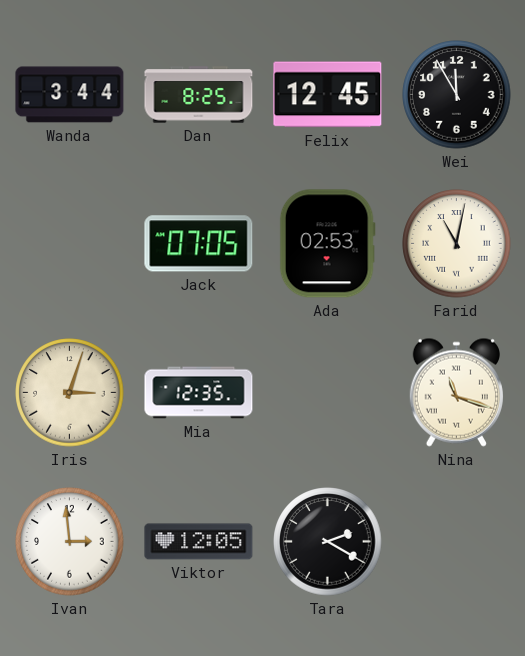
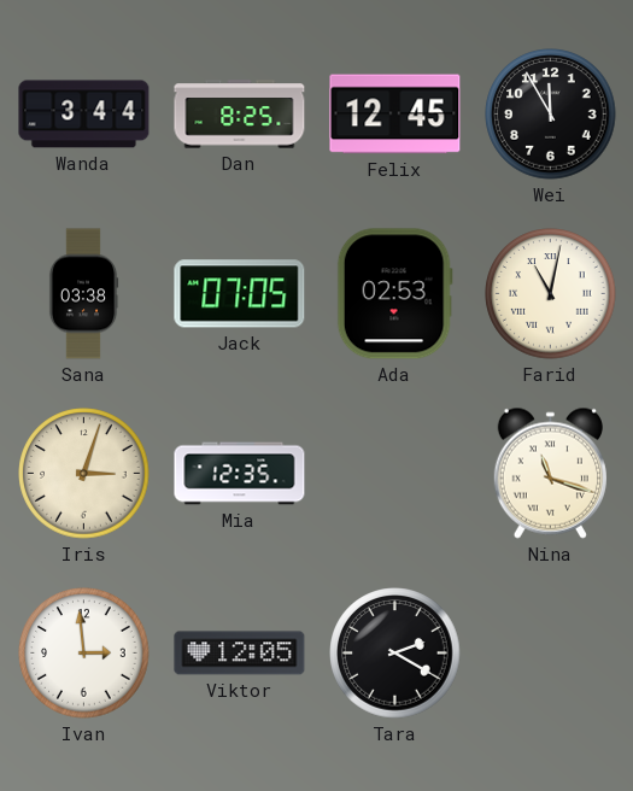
Sana: none -> 03:38 (83, 294)
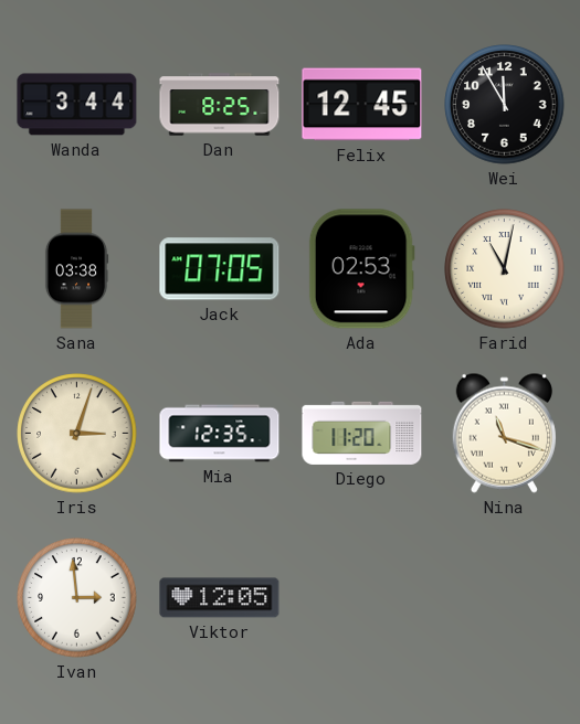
Diego: none -> 11:20 (362, 433)
Tara: 2:20 -> none (395, 654)
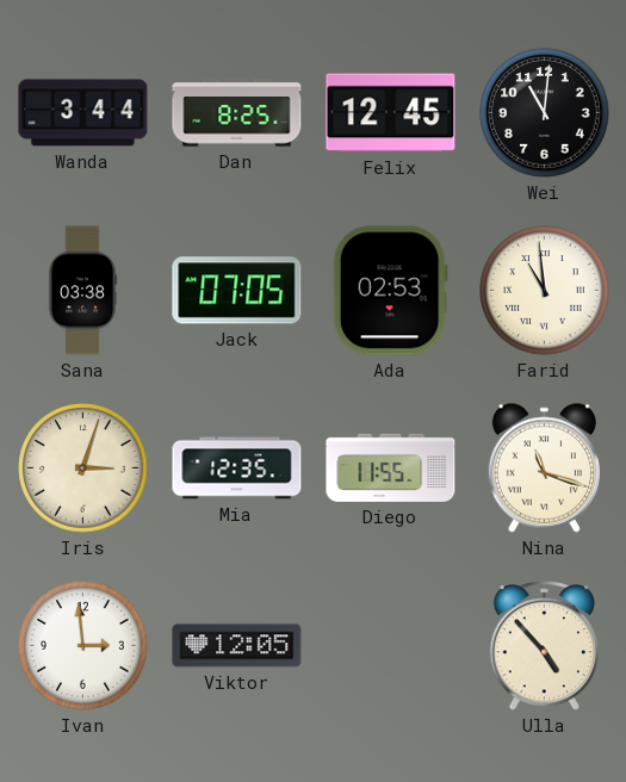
Wei: 11:55 -> 11:01 (545, 113)
Farid: 11:02 -> 10:59 (545, 291)
Diego: 11:20 -> 11:55 (391, 467)
Ulla: none -> 4:53 (545, 646)
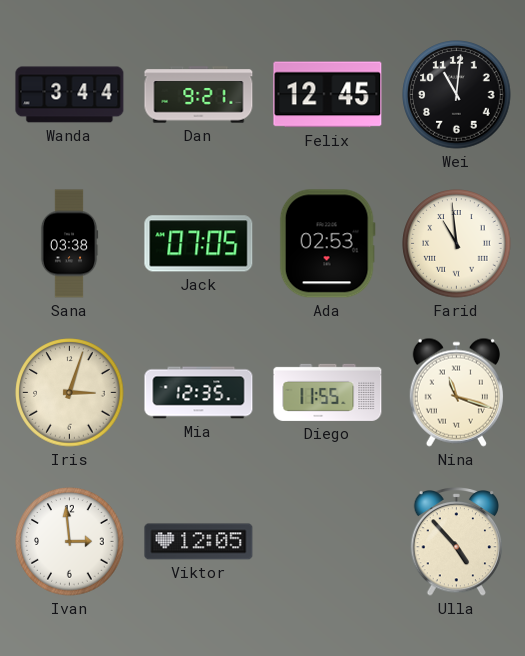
Dan: 8:25 -> 9:21 (199, 95)
